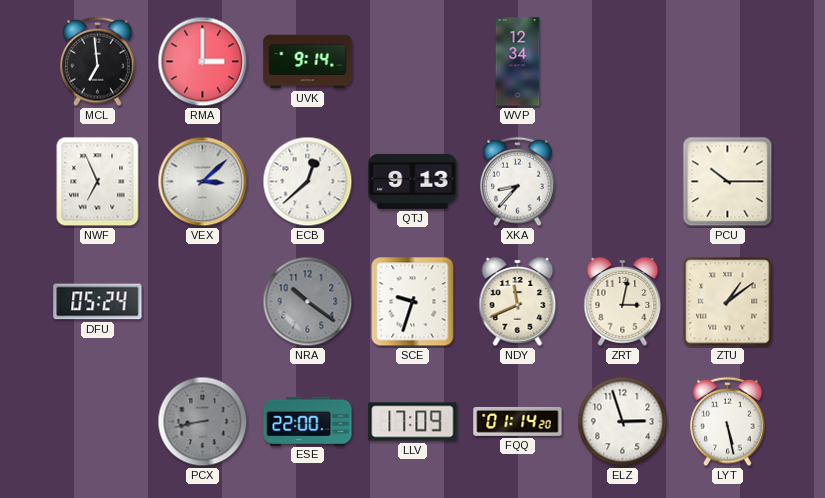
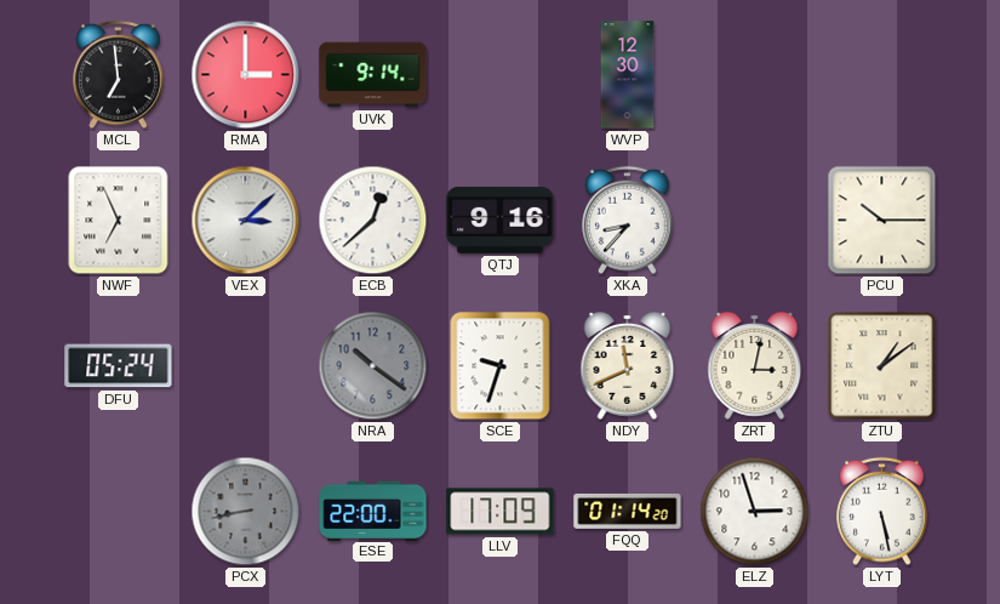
WVP: 12:34 -> 12:30 (628, 75)
QTJ: 9:13 -> 9:16 (501, 220)
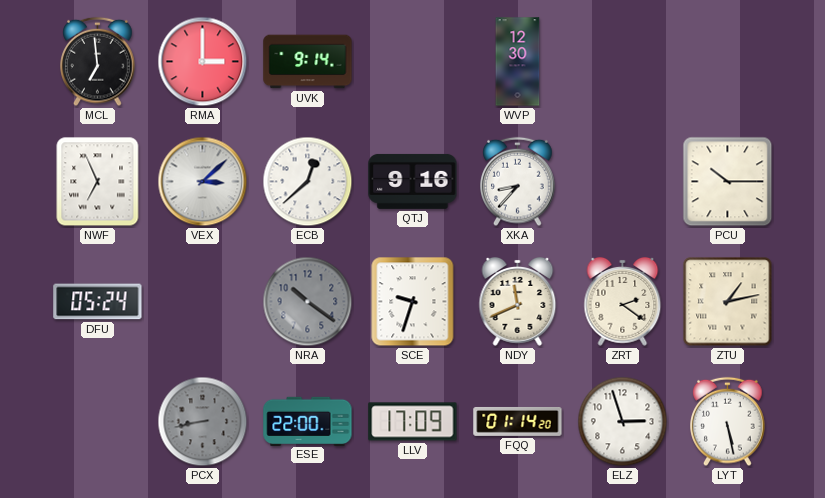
ZRT: 3:02 -> 2:21 (623, 302)
ZTU: 1:09 -> 1:13 (728, 302)
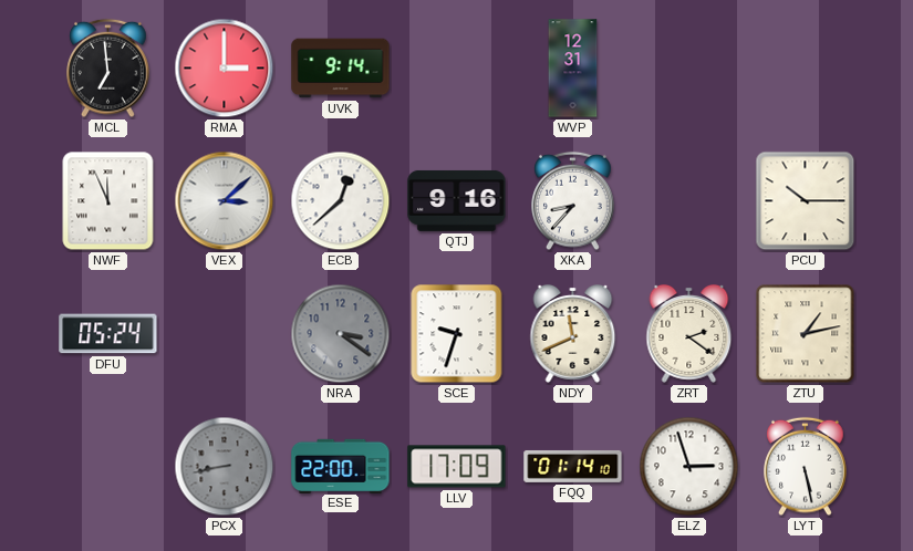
WVP: 12:30 -> 12:31 (573, 69)
NWF: 6:56 -> 11:56 (108, 201)
NRA: 10:21 -> 3:21 (341, 334)
FQQ: 01:14:20 -> 01:14:10 (573, 466)
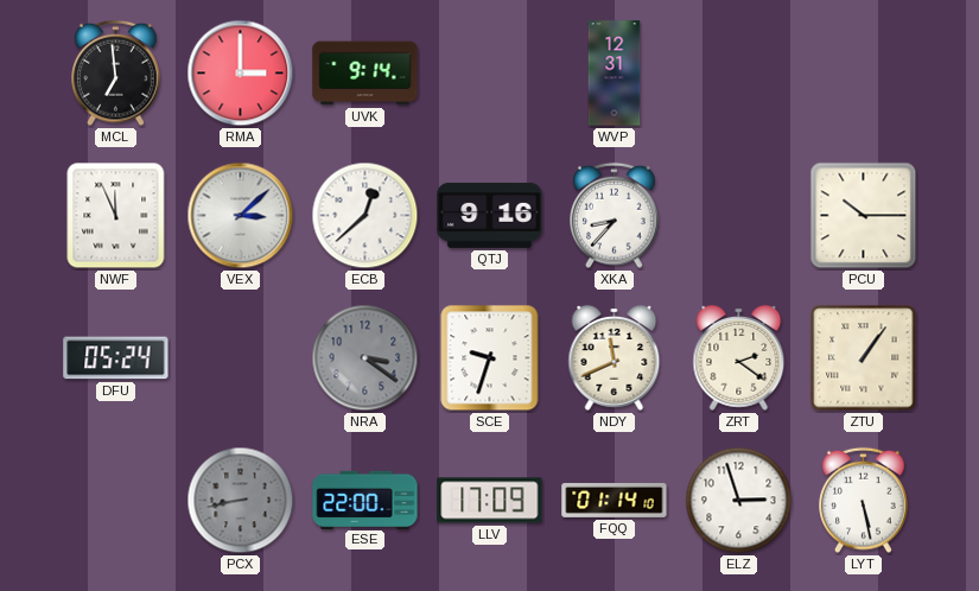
ZTU: 1:13 -> 1:06 (864, 358)
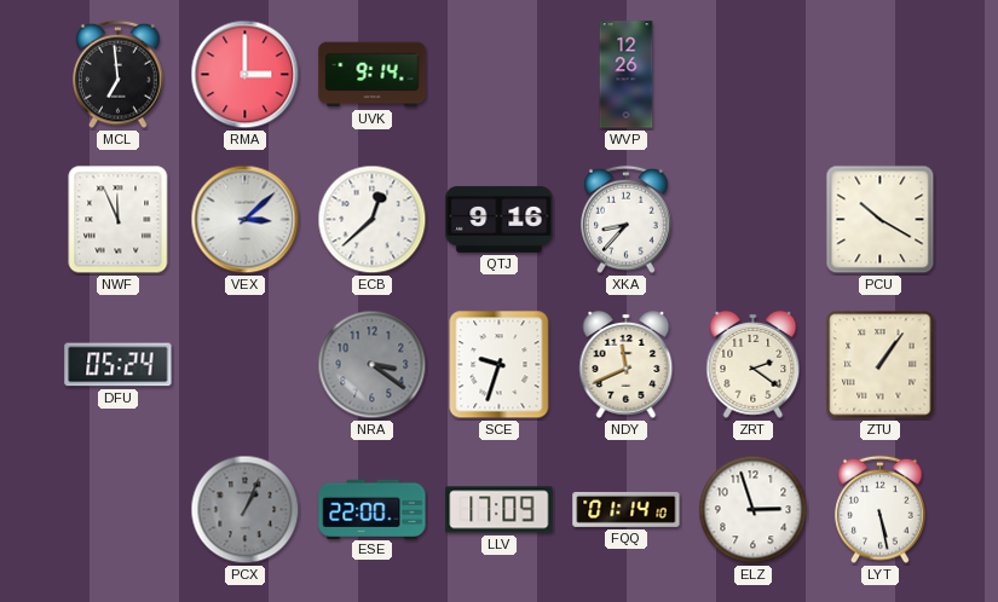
WVP: 12:31 -> 12:26 (627, 75)
PCU: 10:15 -> 10:20 (881, 220)
PCX: 8:43 -> 1:04 (246, 510)
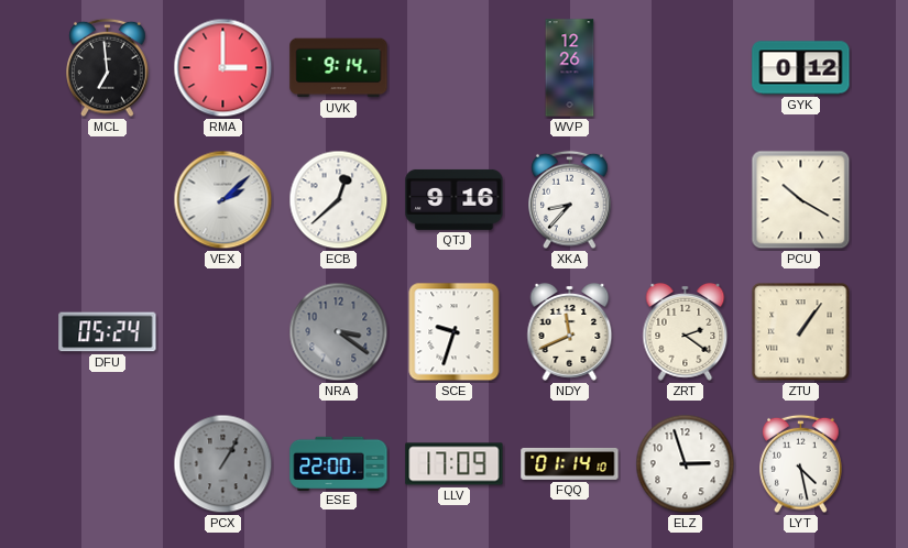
GYK: none -> 0:12 (801, 68)
NWF: 11:56 -> none (119, 220)
VEX: 3:08 -> 2:08 (223, 200)
PCX: 1:04 -> 1:05 (223, 464)
LYT: 5:28 -> 4:28 (801, 464)
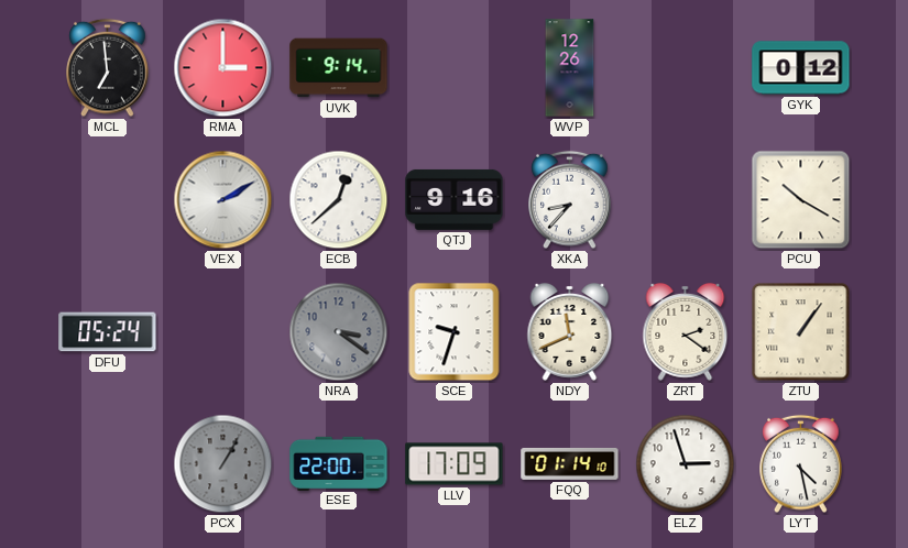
VEX: 2:08 -> 2:10 (223, 200)
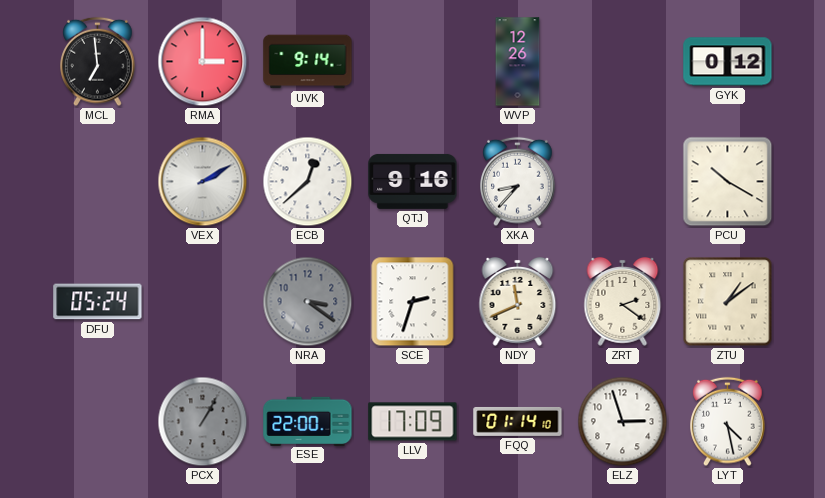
SCE: 9:33 -> 2:33 (413, 302)
ZTU: 1:06 -> 1:09 (728, 302)
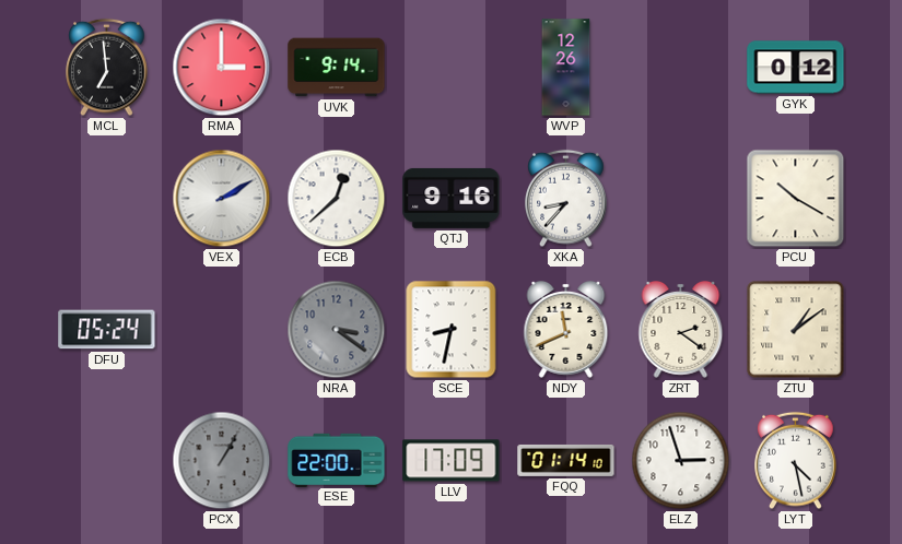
SCE: 2:33 -> 8:32 (452, 330)
